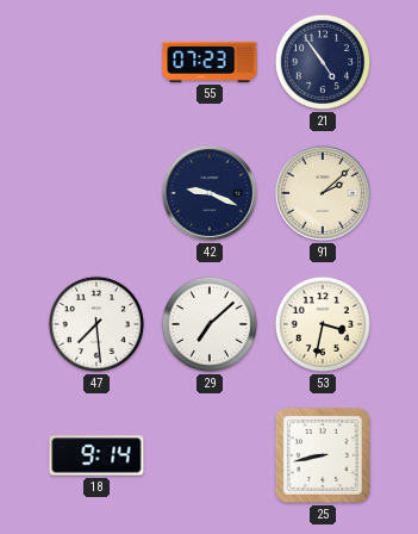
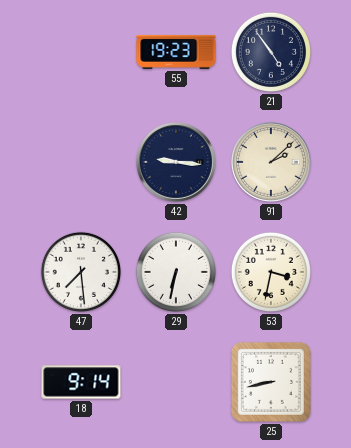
55: 07:23 -> 19:23 (176, 52)
42: 9:19 -> 9:16 (176, 162)
29: 7:08 -> 6:32 (176, 272)
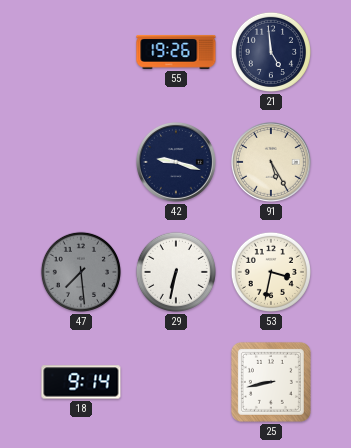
55: 19:23 -> 19:26 (176, 52)
21: 4:54 -> 4:59 (271, 52)
42: 9:16 -> 9:18 (176, 162)
91: 2:08 -> 5:25 (271, 162)
47 dial: white -> grey (81, 272)
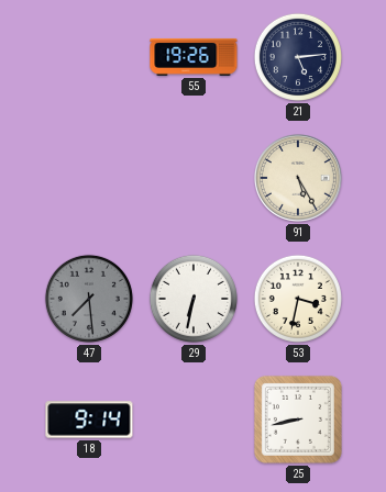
21: 4:59 -> 5:14 (298, 57)
42: 9:18 -> none (176, 162)
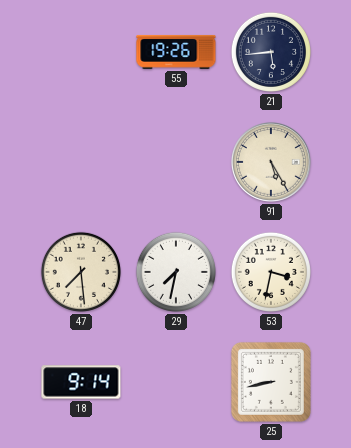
21: 5:14 -> 5:44 (271, 52)
47 dial: grey -> cream (81, 272)
29: 6:32 -> 7:32 (176, 272)
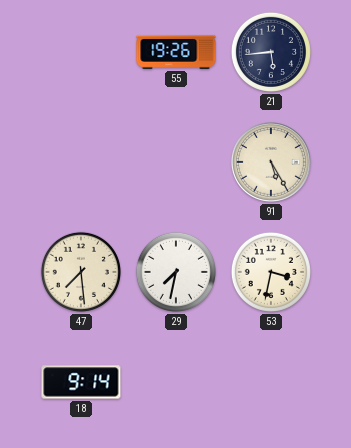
25: 8:43 -> none (271, 382)
